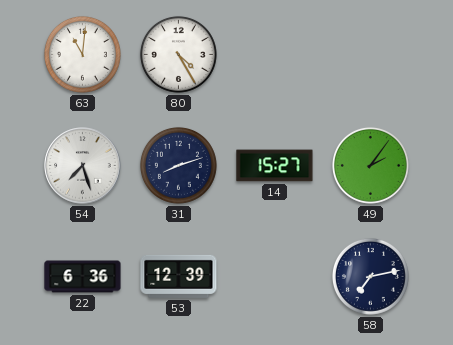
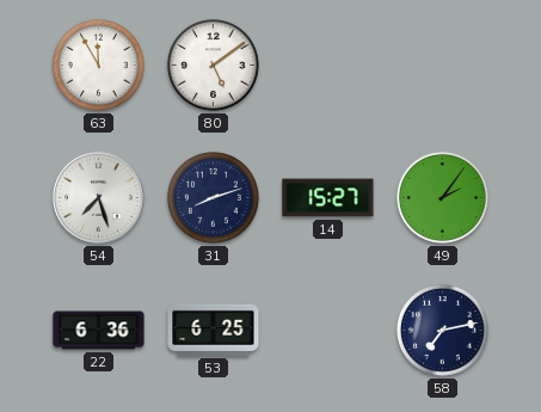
63: 11:01 -> 11:55 (98, 64)
80: 4:25 -> 5:09 (213, 64)
53: 12:39 -> 6:25 (214, 330)
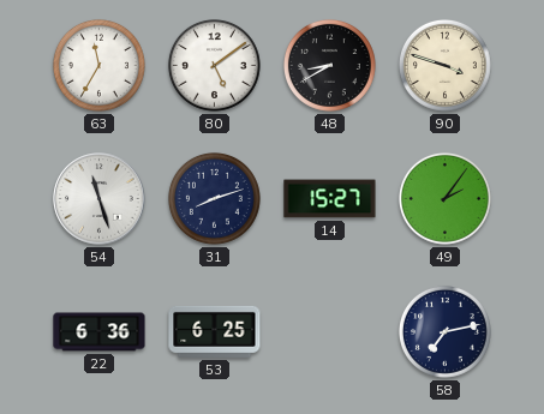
63: 11:55 -> 11:35 (98, 65)
48: none -> 8:40 (329, 65)
90: none -> 3:48 (444, 65)
54: 7:27 -> 11:27 (100, 199)
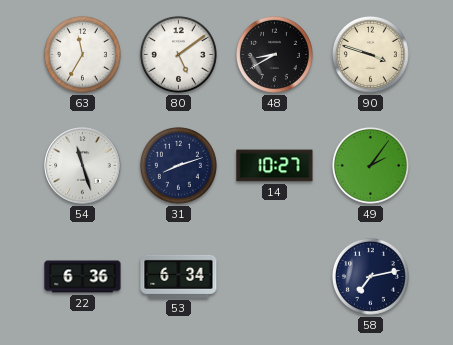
14: 15:27 -> 10:27 (275, 166)
53: 6:25 -> 6:34 (179, 276)
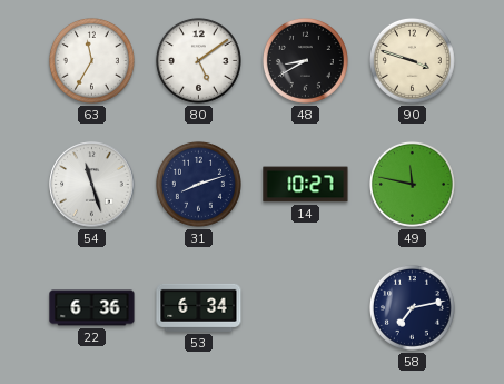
49: 2:06 -> 11:47 (412, 184)
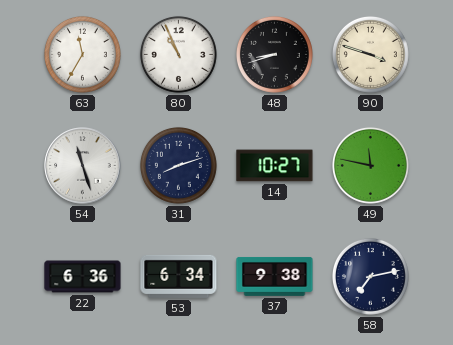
80: 5:09 -> 10:56 (178, 54)
48: 8:40 -> 8:42 (274, 54)
37: none -> 9:38 (275, 276)
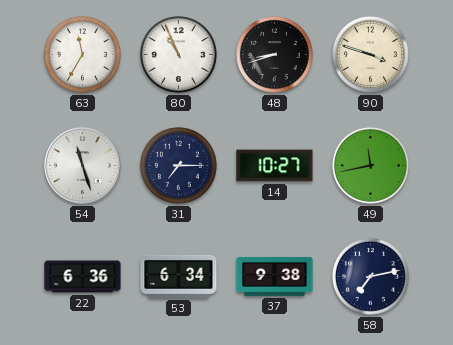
31: 8:12 -> 7:15 (178, 165)
49: 11:47 -> 11:43 (370, 165)
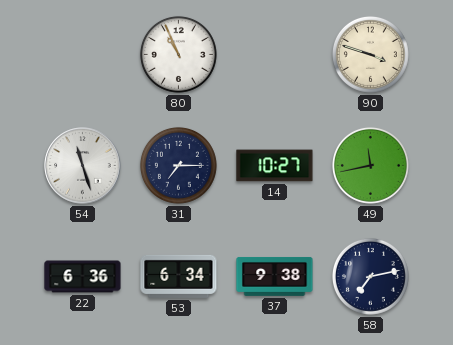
63: 11:35 -> none (82, 54)
48: 8:42 -> none (274, 54)
